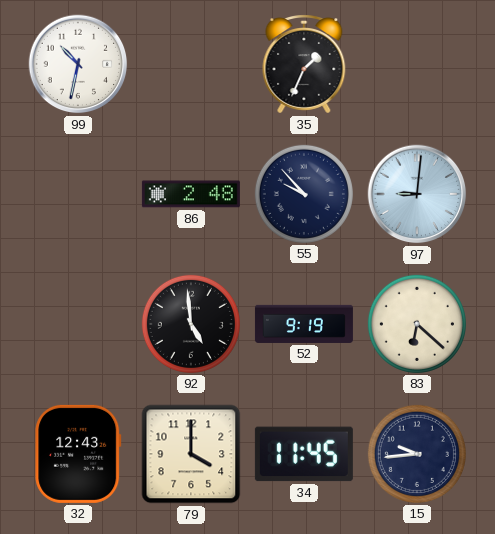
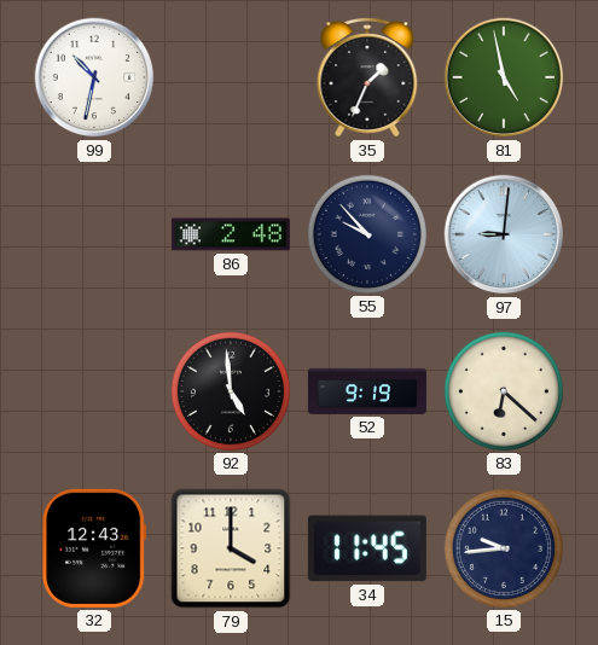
81: none -> 4:58 (504, 77)
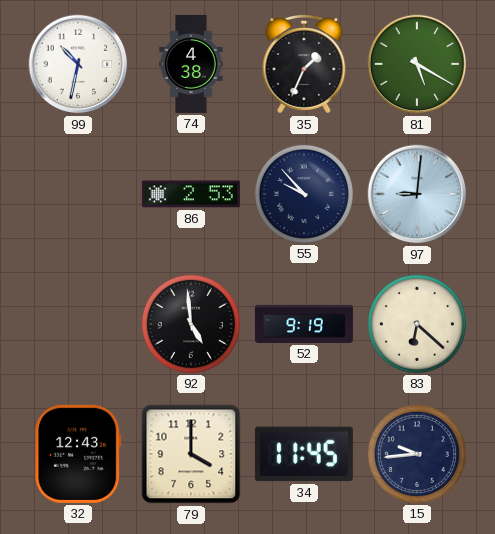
74: none -> 4:38 (191, 64)
81: 4:58 -> 5:20 (417, 64)
86: 2:48 -> 2:53 (191, 194)
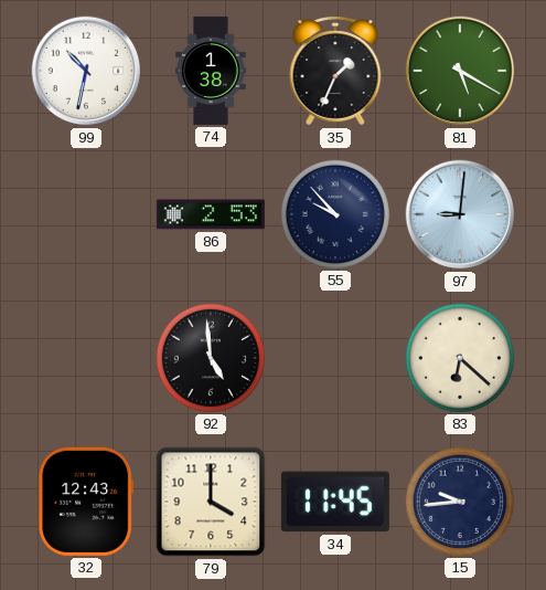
74: 4:38 -> 1:38 (211, 71)
52: 9:19 -> none (304, 324)
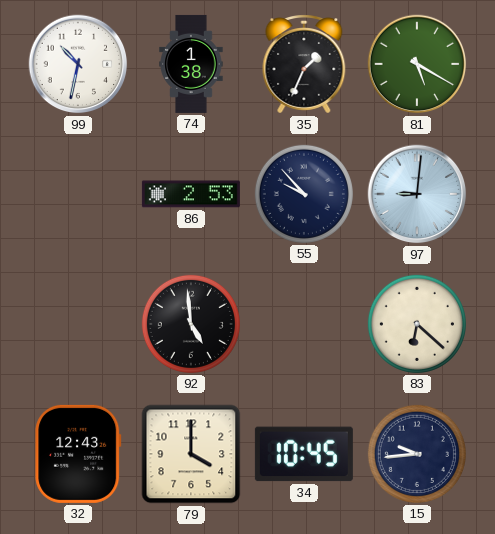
34: 11:45 -> 10:45 (304, 454)
